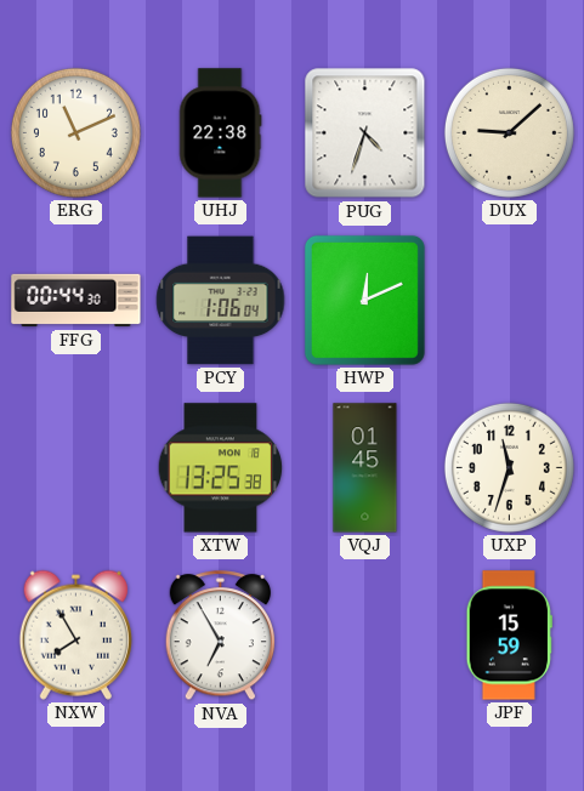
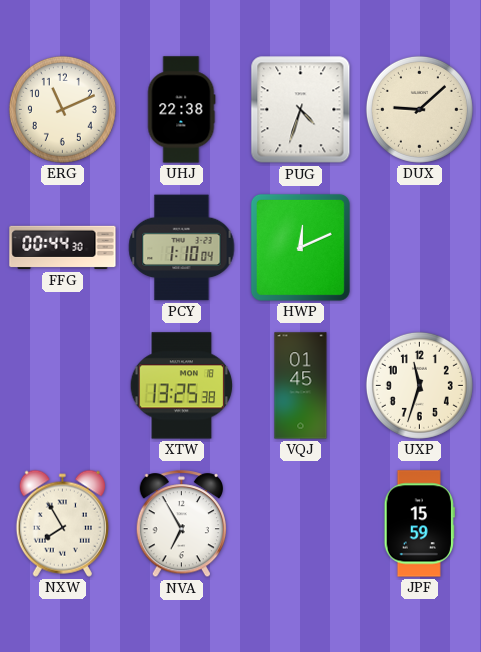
PCY: 1:06 -> 1:10 (182, 248)
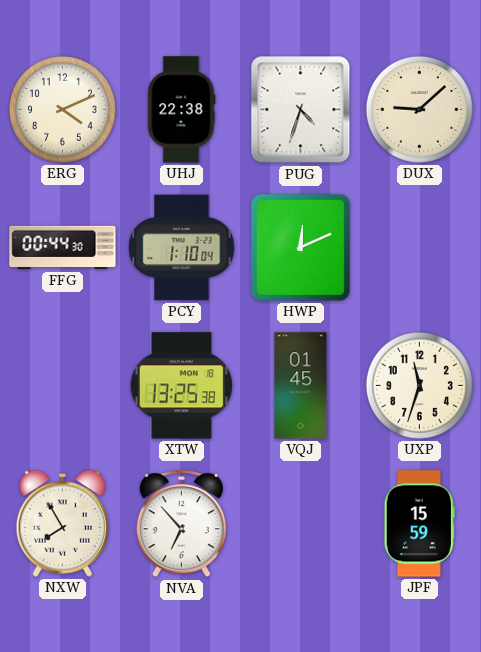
ERG: 11:11 -> 4:11 (62, 109)
NVA: 6:55 -> 6:53 (181, 524)
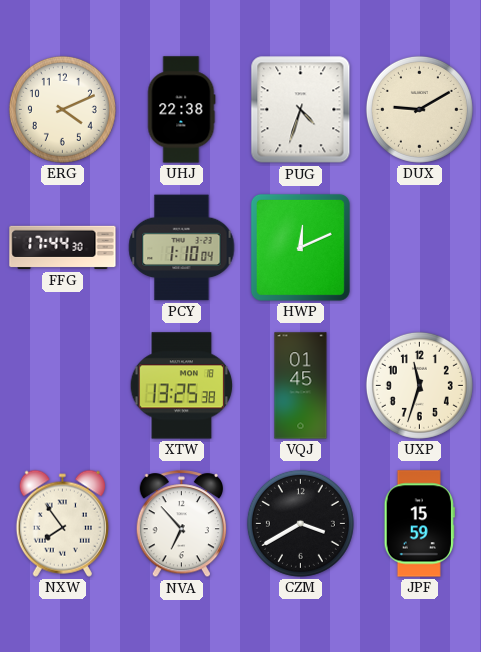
DUX: 9:08 -> 9:10 (419, 109)
FFG: 00:44 -> 17:44 (63, 248)
NXW: 7:55 -> 7:54 (62, 523)
CZM: none -> 3:40 (300, 523)
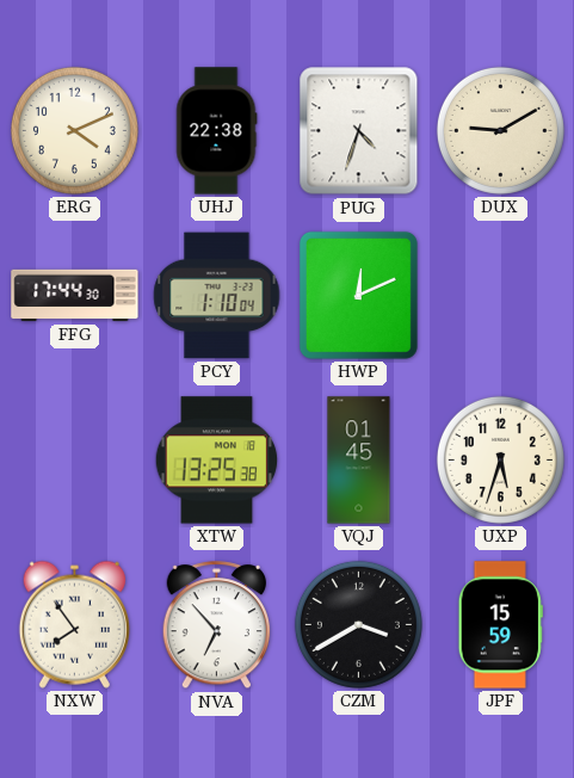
UXP: 11:33 -> 5:33 (500, 459)
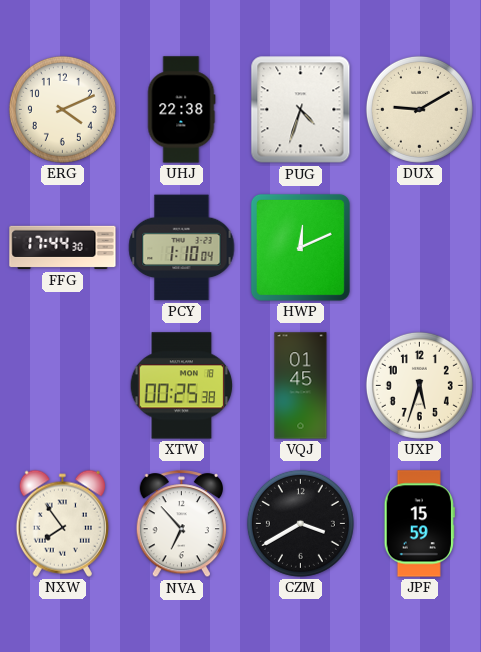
XTW: 13:25 -> 00:25 (182, 386)
